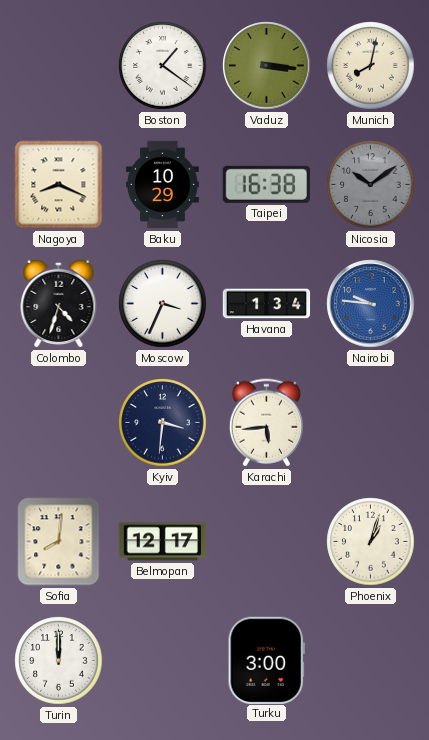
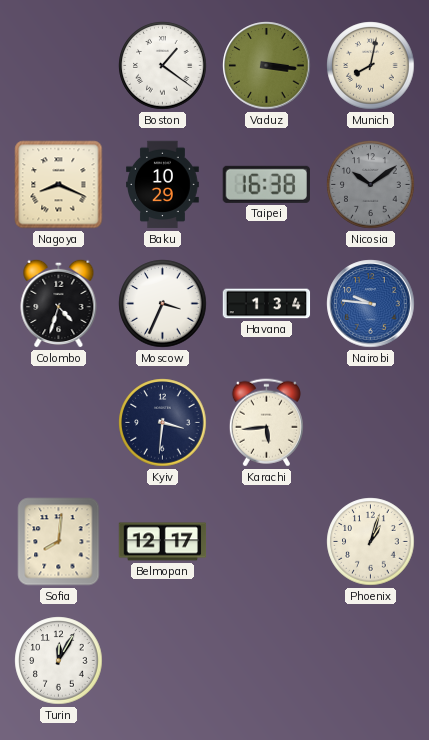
Turin: 12:00 -> 12:05 (59, 661)
Turku: 3:00 -> none (266, 660)
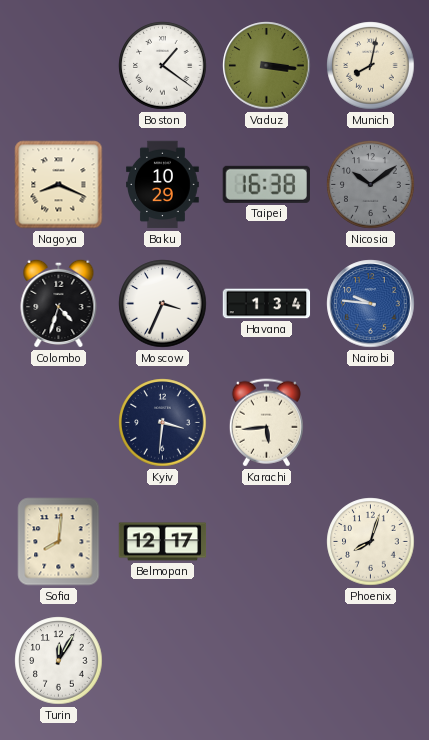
Phoenix: 1:03 -> 8:03 (371, 542)
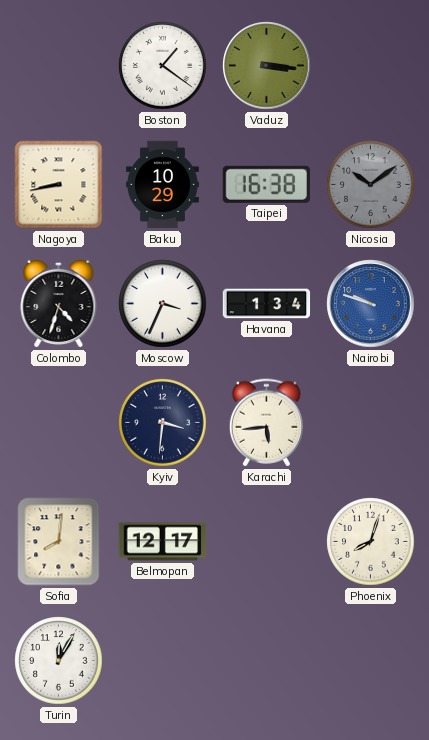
Munich: 8:02 -> none (371, 66)
Nagoya: 8:19 -> 8:43 (59, 185)
Nairobi: 9:46 -> 9:48 (371, 304)
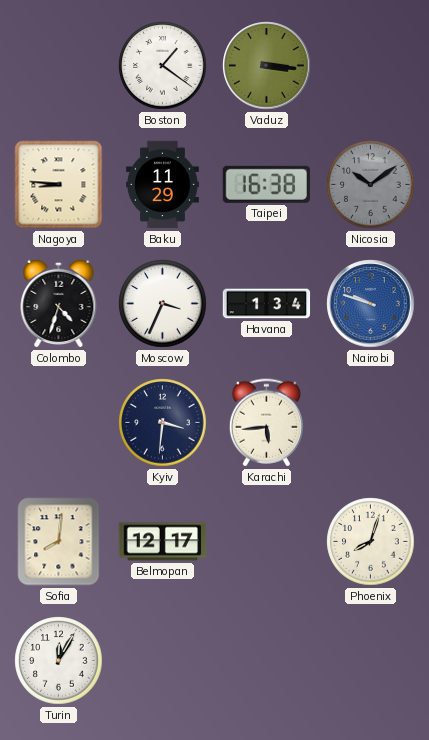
Nagoya: 8:43 -> 8:46 (59, 185)
Baku: 10:29 -> 11:29 (163, 185)
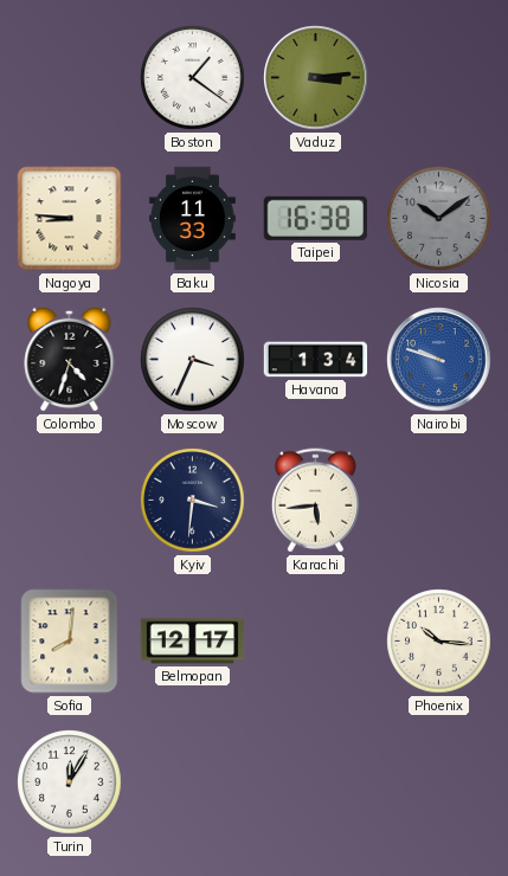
Vaduz: 3:16 -> 3:14 (316, 78)
Baku: 11:29 -> 11:33 (193, 219)
Phoenix: 8:03 -> 10:16 (439, 642)
